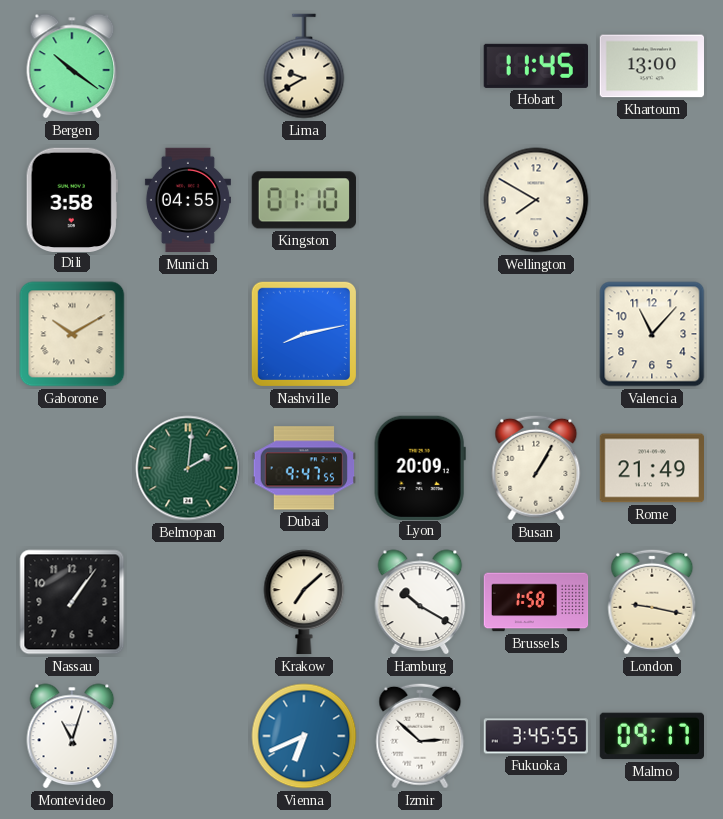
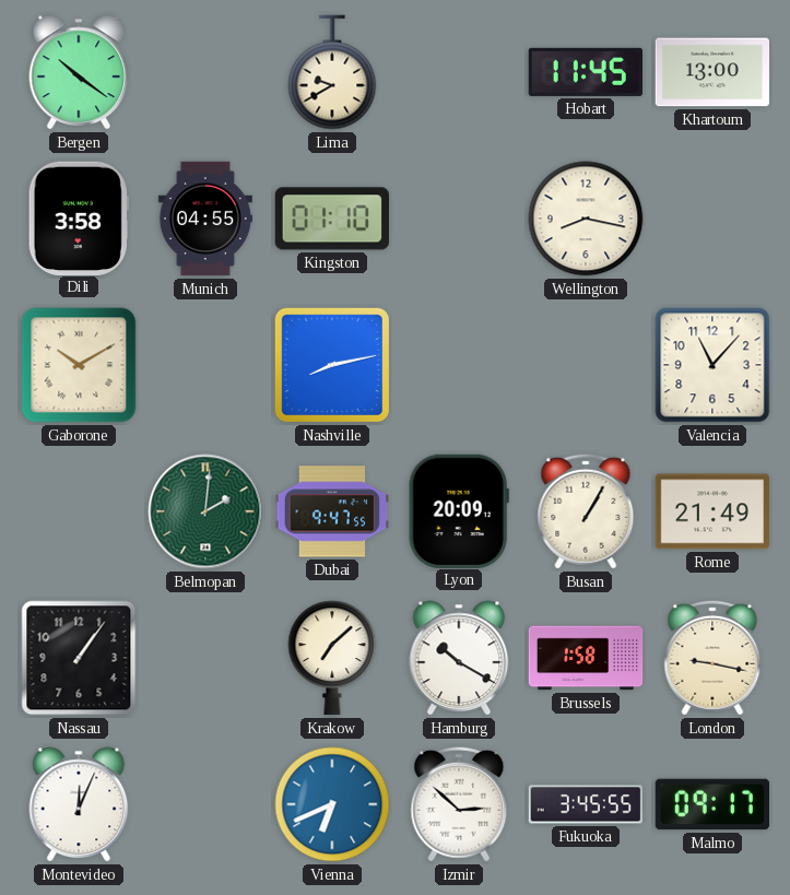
Wellington: 7:50 -> 8:17 (586, 219)
Montevideo: 11:03 -> 12:04 (79, 804)
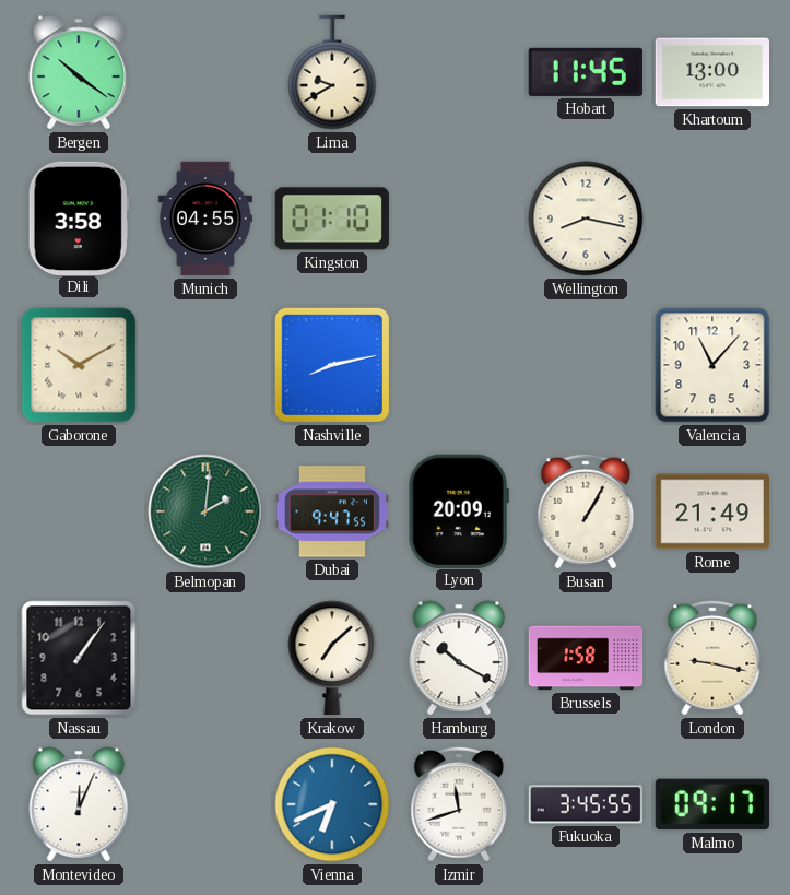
Izmir: 2:52 -> 11:42 (459, 804)
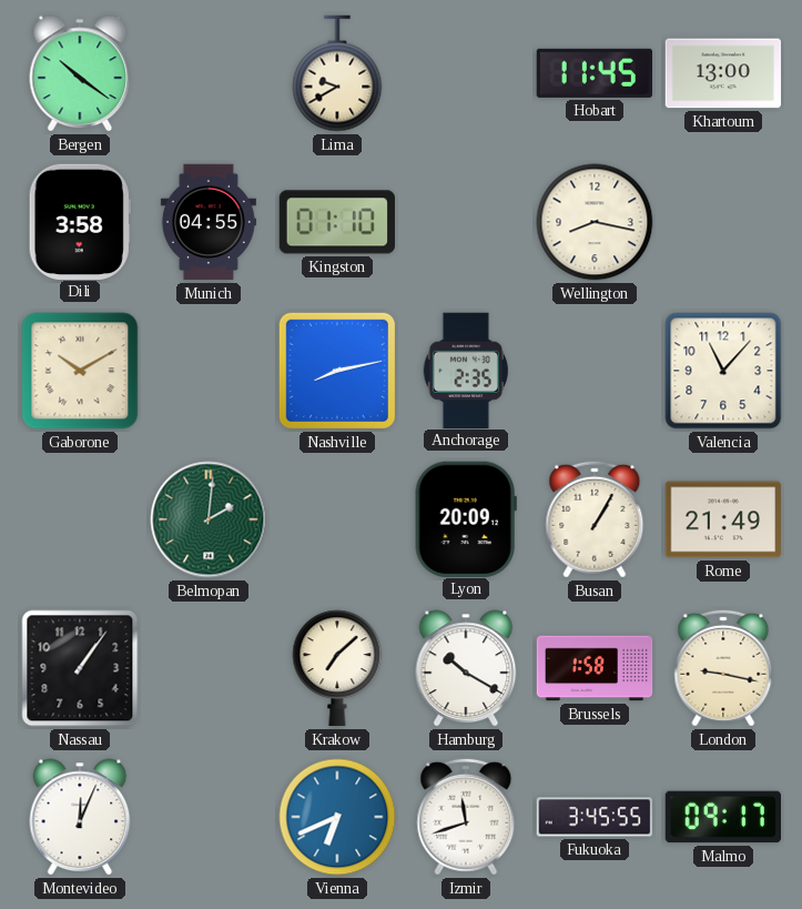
Anchorage: none -> 2:35 (466, 370)
Dubai: 9:47 -> none (331, 511)
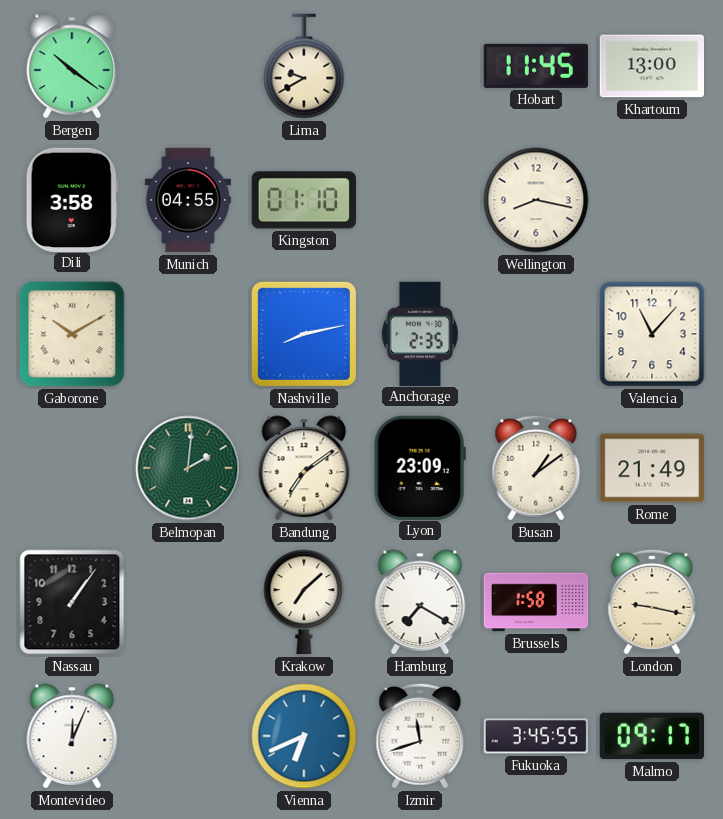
Bandung: none -> 7:09 (304, 468)
Lyon: 20:09 -> 23:09 (420, 467)
Busan: 1:05 -> 1:09 (536, 468)
Hamburg: 10:20 -> 7:20 (420, 602)
